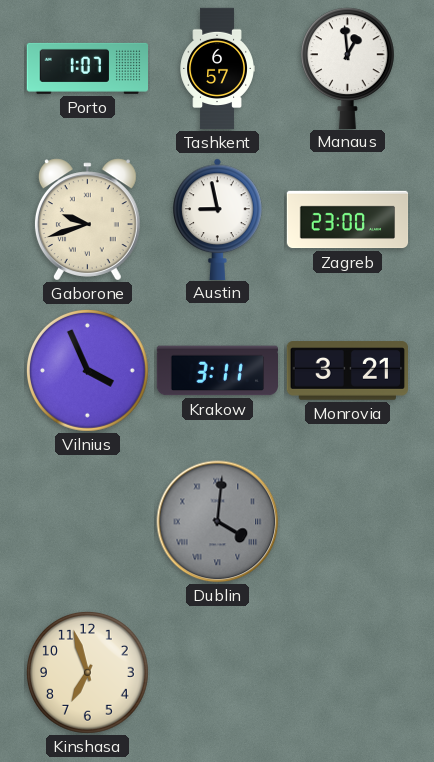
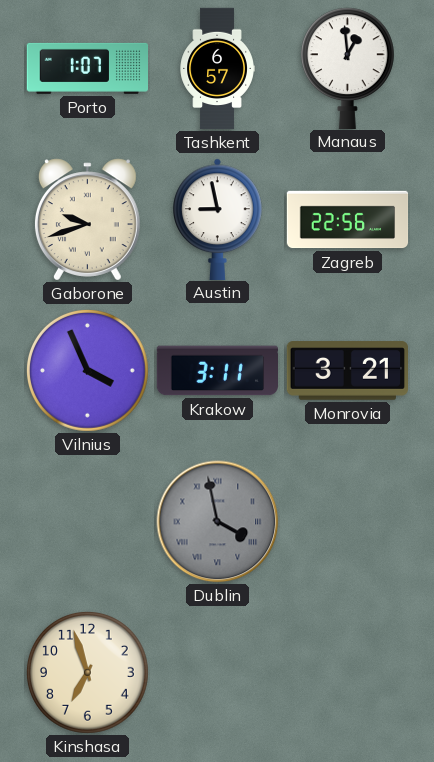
Zagreb: 23:00 -> 22:56 (348, 220)
Dublin: 4:01 -> 3:58 (218, 522)
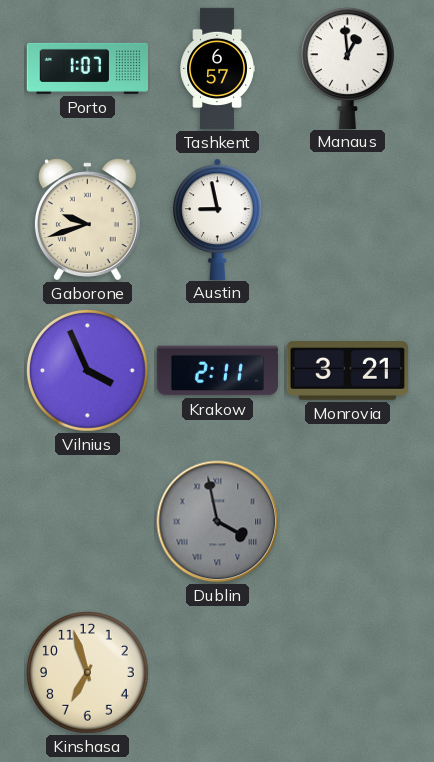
Zagreb: 22:56 -> none (348, 220)
Krakow: 3:11 -> 2:11 (217, 371)
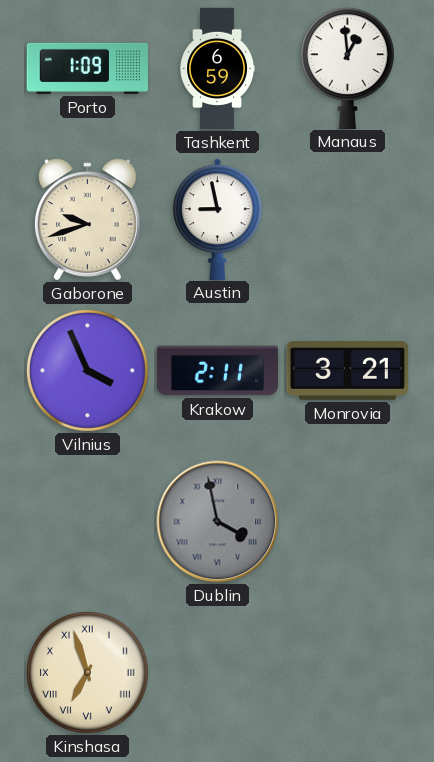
Porto: 1:07 -> 1:09 (87, 68)
Tashkent: 6:57 -> 6:59 (217, 69)
Kinshasa numerals: Arabic -> Roman (87, 672)
